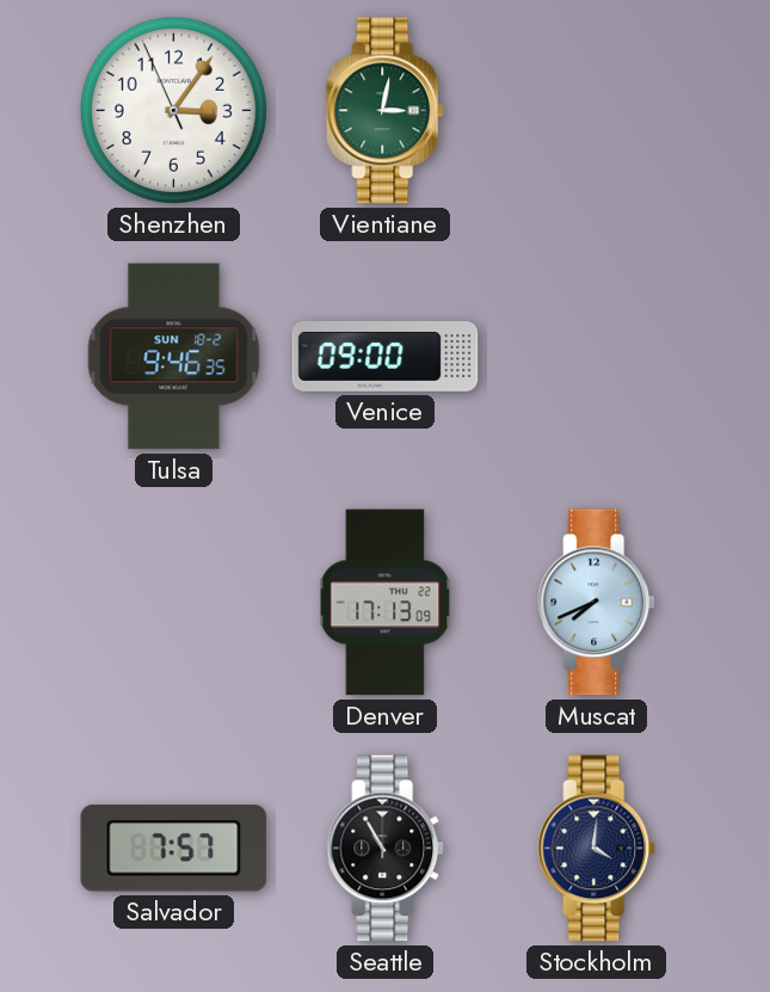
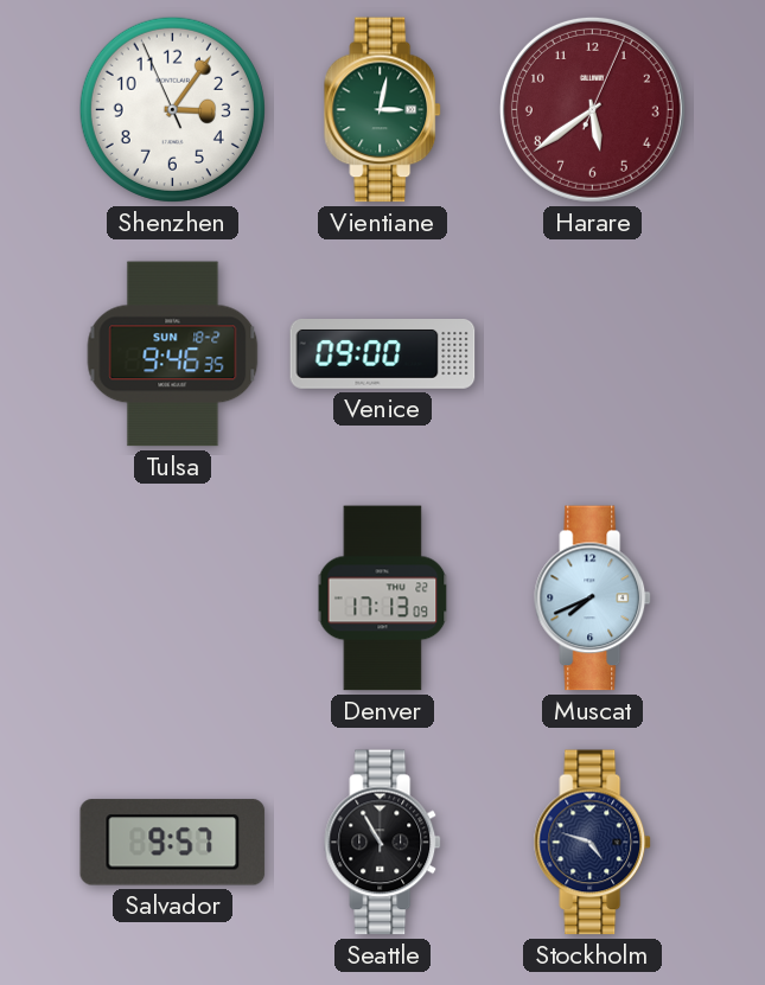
Harare: none -> 5:39 (592, 109)
Salvador: 7:57 -> 9:57 (173, 843)
Stockholm: 4:01 -> 4:48 (593, 843)
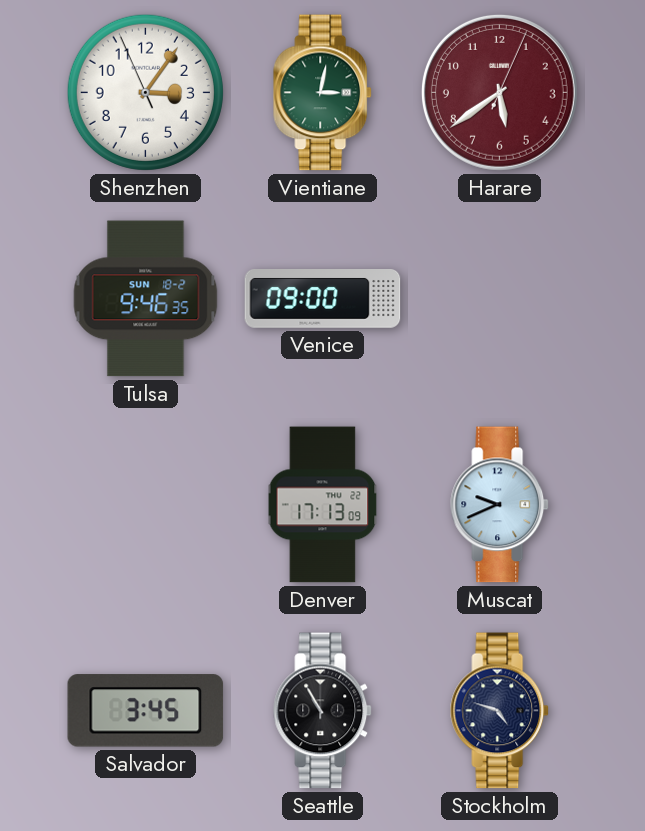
Muscat: 7:41 -> 9:41 (500, 505)
Salvador: 9:57 -> 3:45 (146, 711)
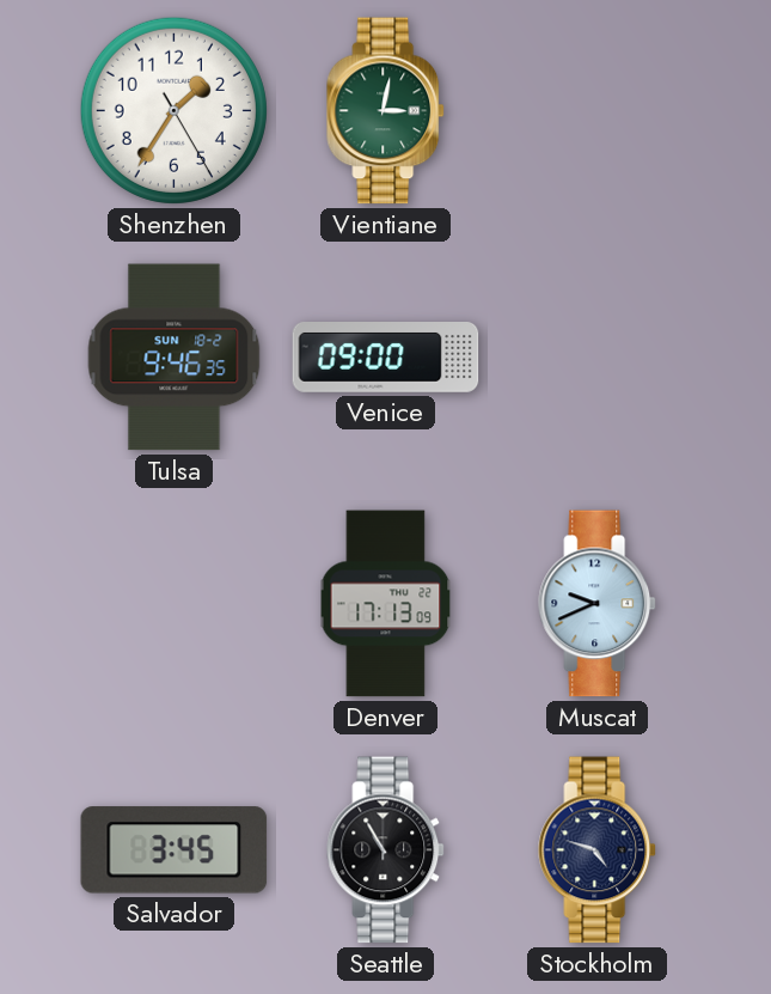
Shenzhen: 3:05 -> 1:35 (173, 110)
Harare: 5:39 -> none (499, 92)
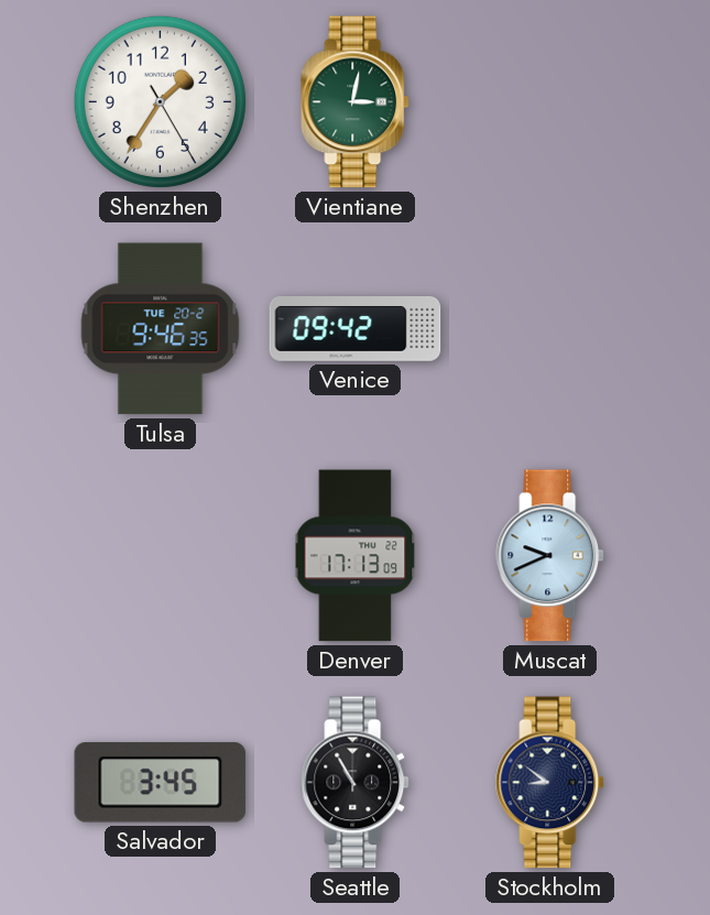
Tulsa date: SUN 18-2 -> TUE 20-2 (161, 329)
Venice: 09:00 -> 09:42 (356, 329)
Stockholm: 4:48 -> 8:51 (550, 783)
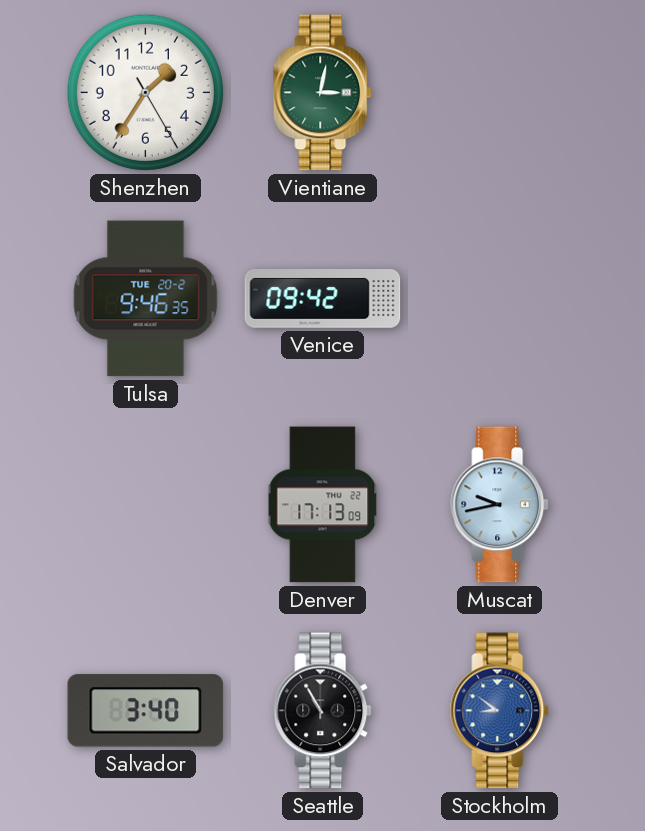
Muscat: 9:41 -> 9:43 (500, 505)
Salvador: 3:45 -> 3:40 (146, 711)
Stockholm dial: navy -> blue (500, 711)
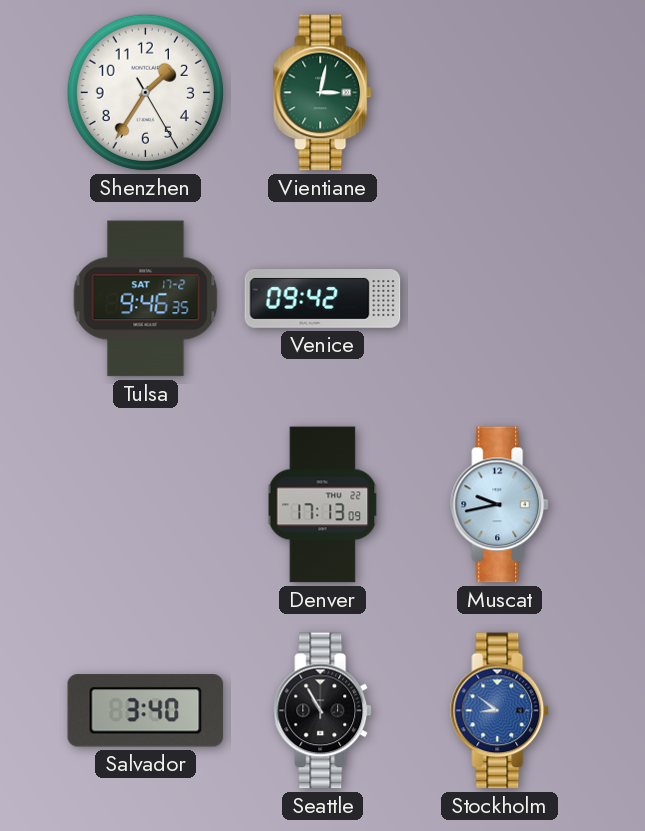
Tulsa date: TUE 20-2 -> SAT 17-2 (146, 299)
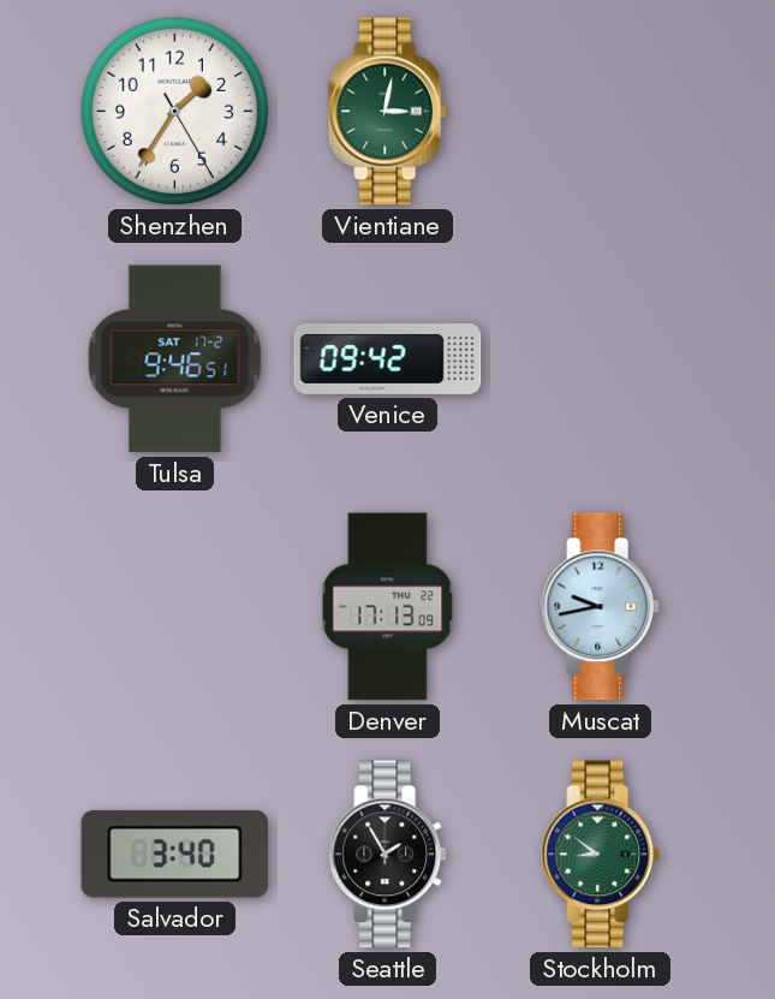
Tulsa: 9:46:35 -> 9:46:51 (175, 359)
Seattle: 10:55 -> 1:55 (388, 855)
Stockholm dial: blue -> green (601, 855)
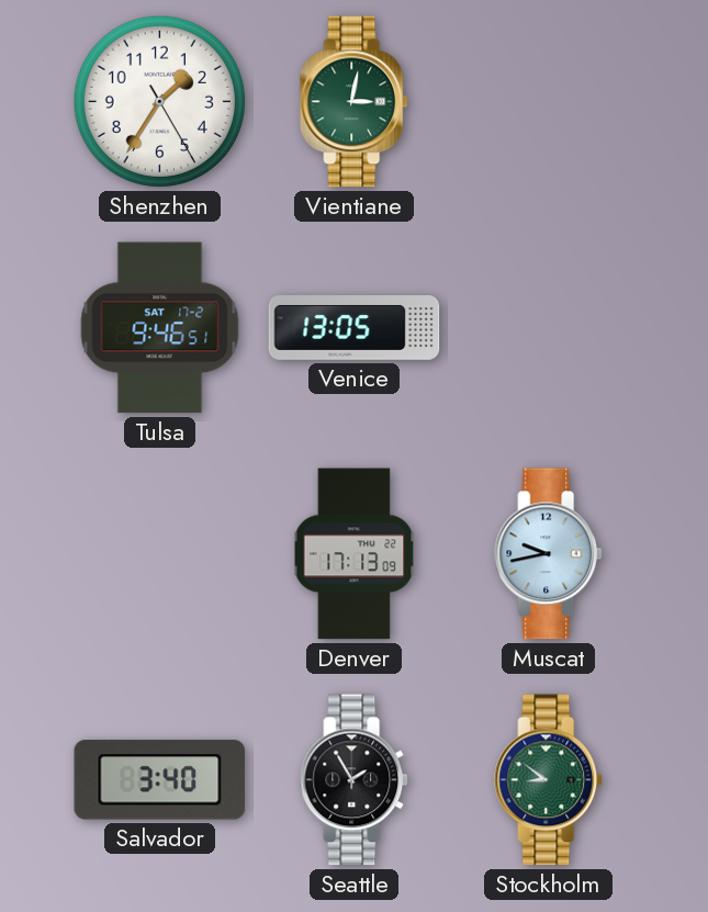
Venice: 09:42 -> 13:05 (355, 328)
